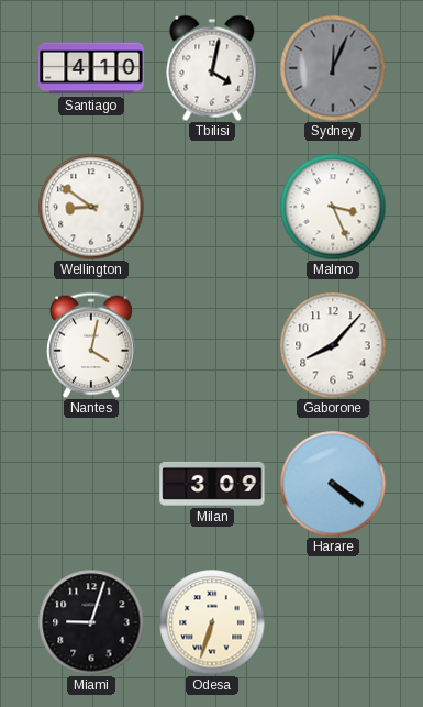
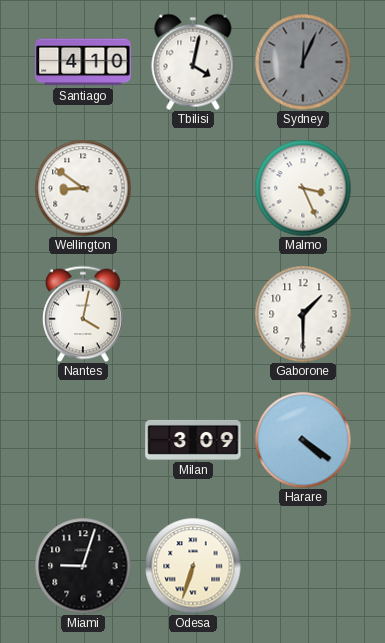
Gaborone: 8:07 -> 1:30 (303, 314)
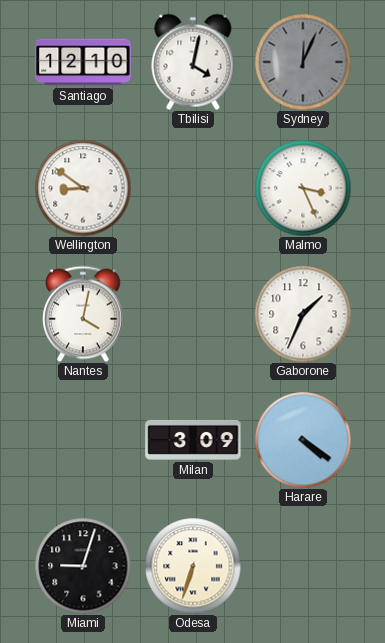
Santiago: 4:10 -> 12:10 (83, 62)
Gaborone: 1:30 -> 1:34 (303, 314)
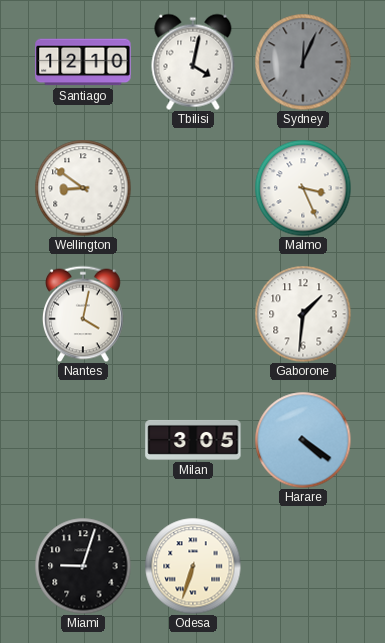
Gaborone: 1:34 -> 1:31 (303, 314)
Milan: 3:09 -> 3:05 (193, 440)
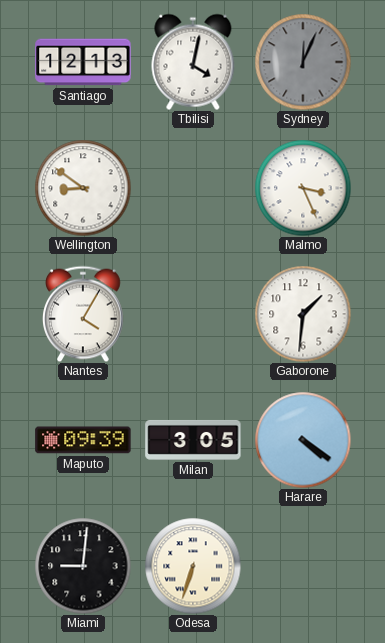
Santiago: 12:10 -> 12:13 (83, 62)
Nantes: 4:02 -> 4:05 (84, 314)
Maputo: none -> 09:39 (83, 440)
Miami: 9:03 -> 9:01 (83, 566)
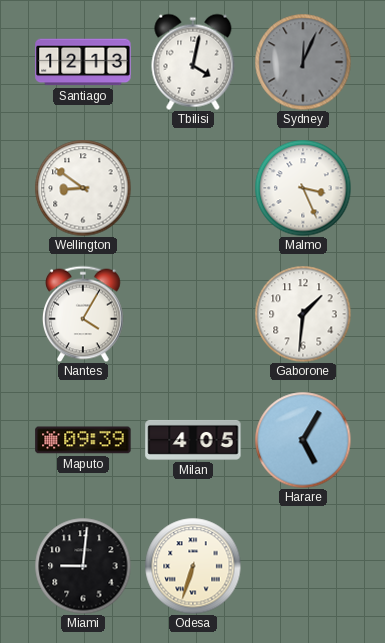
Milan: 3:05 -> 4:05 (193, 440)
Harare: 4:21 -> 5:05 (303, 440)
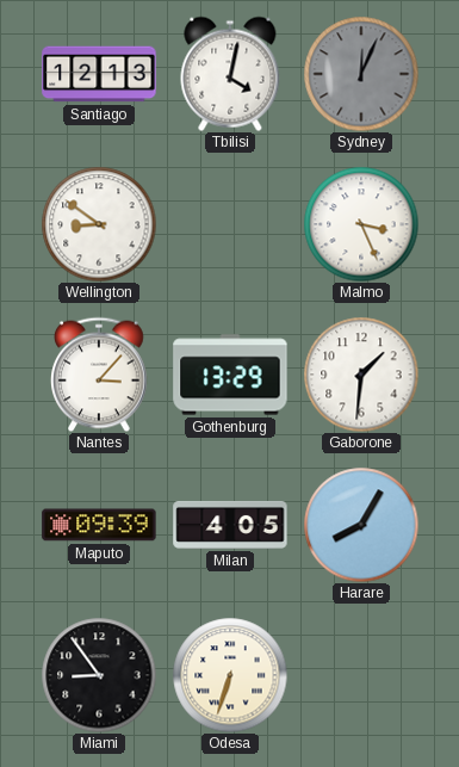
Nantes: 4:05 -> 3:07 (100, 375)
Gothenburg: none -> 13:29 (230, 375)
Harare: 5:05 -> 8:05 (361, 525)
Miami: 9:01 -> 8:54 (99, 675)
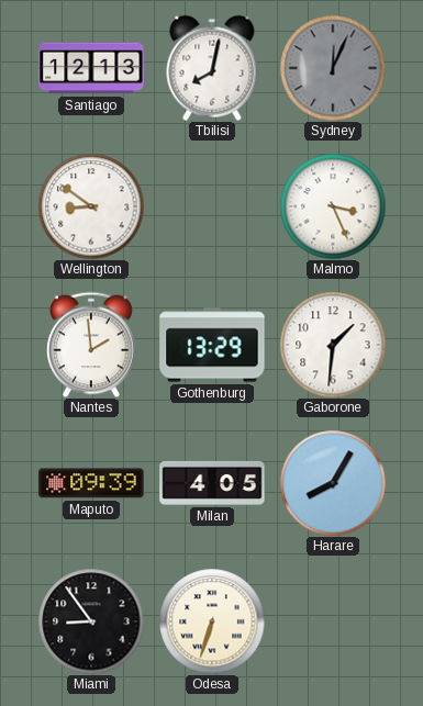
Tbilisi: 4:02 -> 8:02 (212, 68)
Nantes: 3:07 -> 1:59 (92, 345)
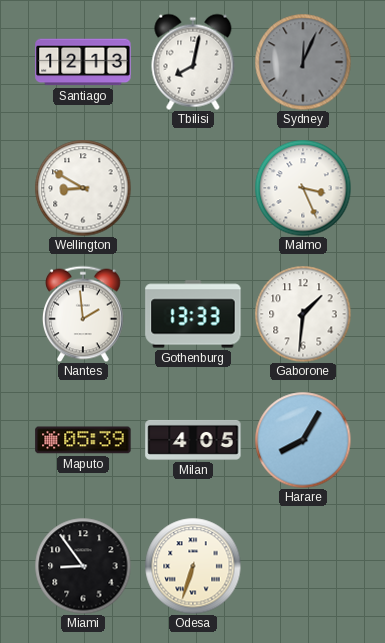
Wellington: 8:51 -> 8:50 (83, 188)
Gothenburg: 13:29 -> 13:33 (193, 314)
Maputo: 09:39 -> 05:39 (83, 440)
